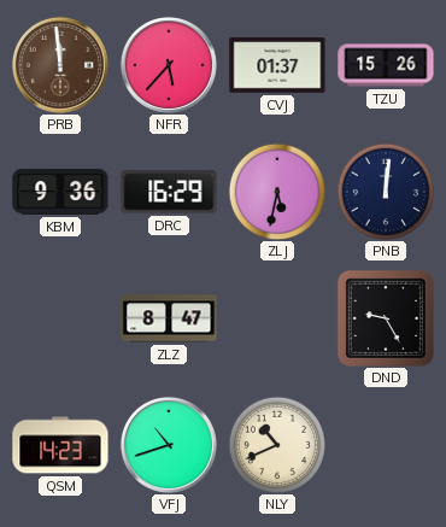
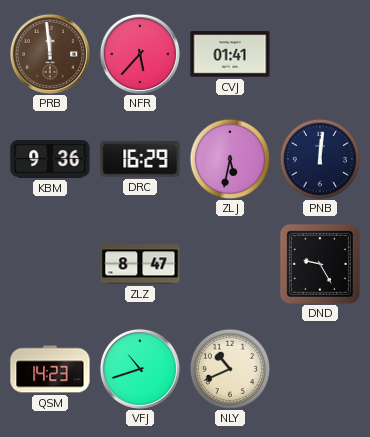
CVJ: 01:37 -> 01:41 (230, 54)
TZU: 15:26 -> none (386, 65)
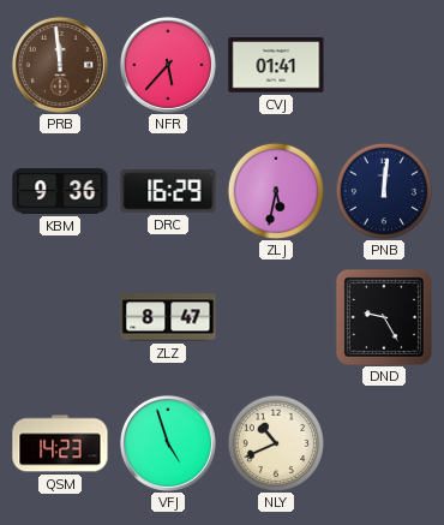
VFJ: 10:42 -> 4:57 (168, 443)
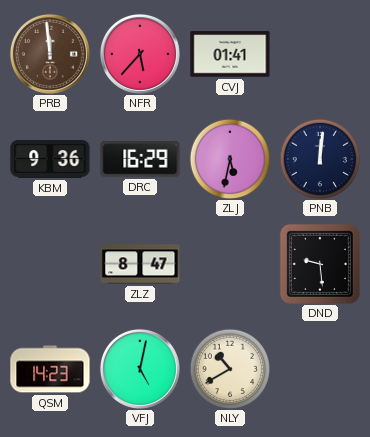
DND: 9:25 -> 9:29 (320, 264)
VFJ: 4:57 -> 5:02 (140, 369)
NLY: 10:41 -> 10:40 (229, 368)
